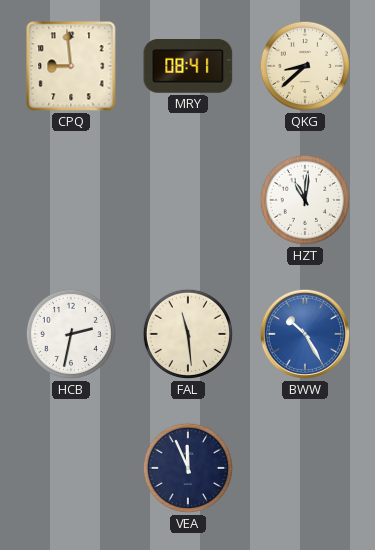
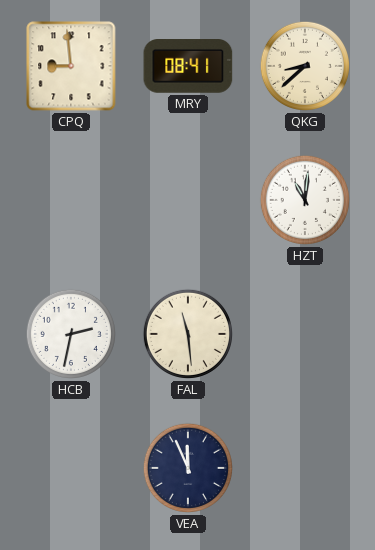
BWW: 10:25 -> none (305, 334)
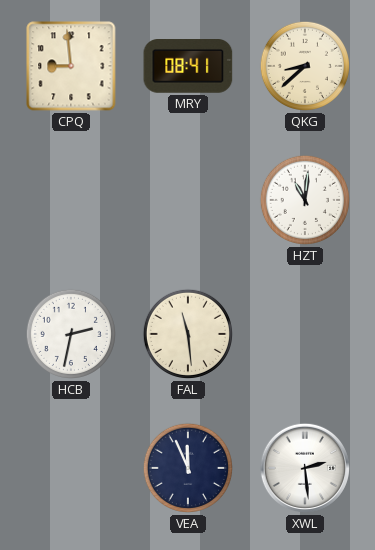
XWL: none -> 2:29 (305, 468)
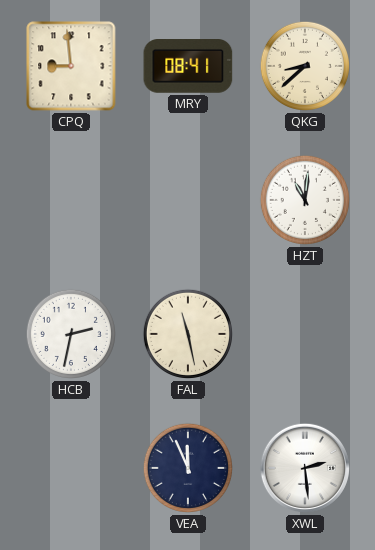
FAL: 11:29 -> 11:28 (188, 334)
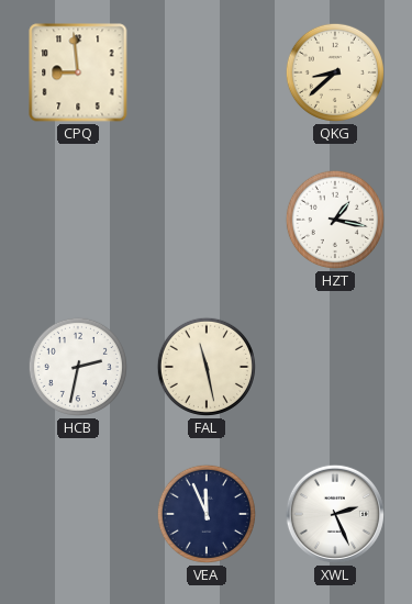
MRY: 08:41 -> none (188, 67)
HZT: 11:01 -> 1:17 (335, 220)
XWL: 2:29 -> 2:26 (335, 514)
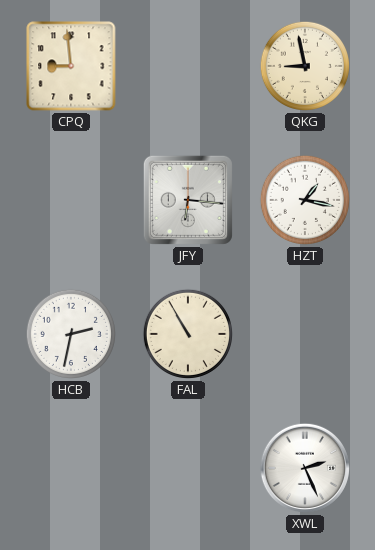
QKG: 8:38 -> 8:58 (305, 66)
JFY: none -> 6:16 (188, 200)
FAL: 11:28 -> 10:55 (188, 334)
VEA: 11:56 -> none (207, 514)
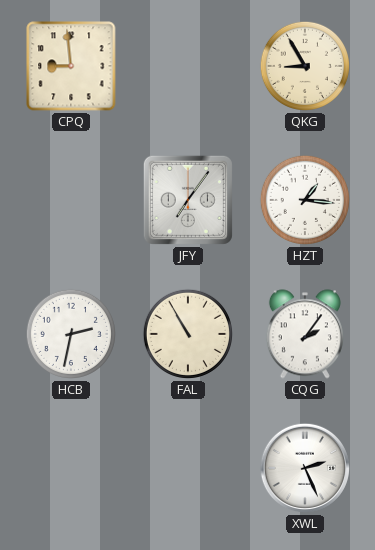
QKG: 8:58 -> 8:55 (305, 66)
JFY: 6:16 -> 7:06 (188, 200)
HZT: 1:17 -> 1:16 (305, 200)
CQG: none -> 2:06 (305, 334)
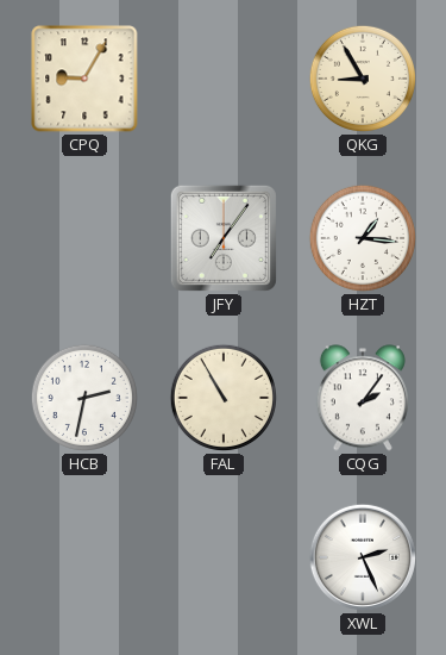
CPQ: 8:59 -> 9:05 (84, 79)
